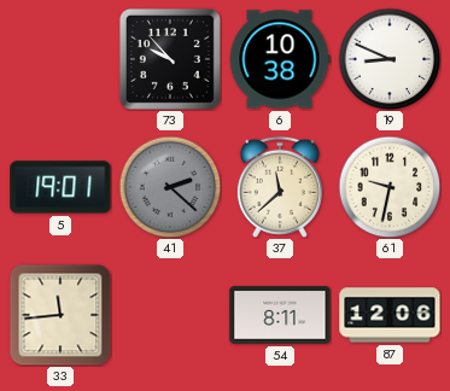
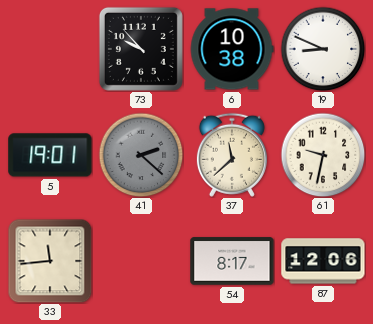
54: 8:11 -> 8:17 (232, 261)
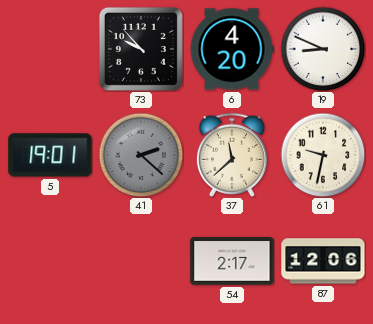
6: 10:38 -> 4:20 (232, 49)
33: 11:44 -> none (50, 261)
54: 8:17 -> 2:17 (232, 261)
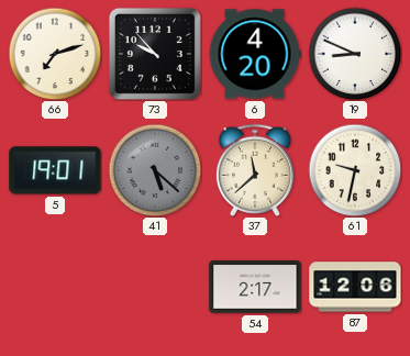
66: none -> 7:12 (55, 54)
41: 2:22 -> 5:22 (155, 170)
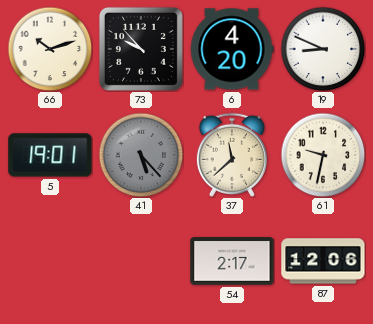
66: 7:12 -> 10:12 (50, 49)
41: 5:22 -> 5:23 (141, 155)
